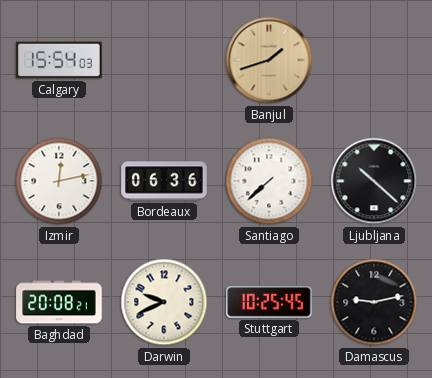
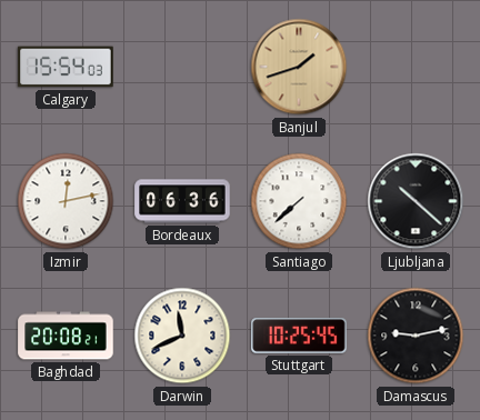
Darwin: 9:41 -> 11:41 (182, 336)
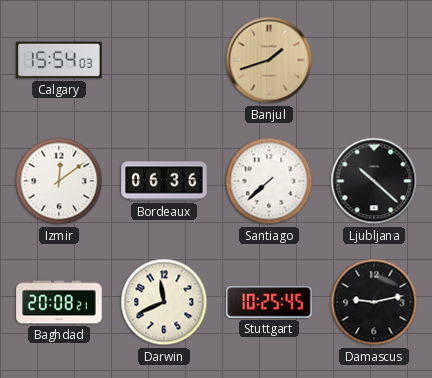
Izmir: 12:13 -> 12:09 (59, 181)
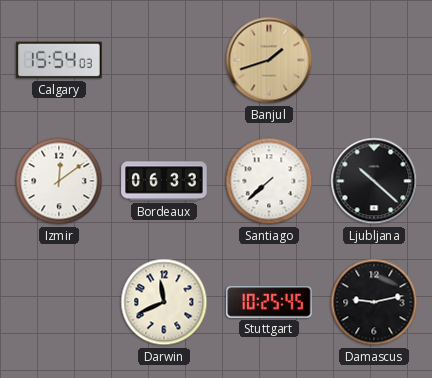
Bordeaux: 06:36 -> 06:33 (164, 181)
Baghdad: 20:08 -> none (59, 302)
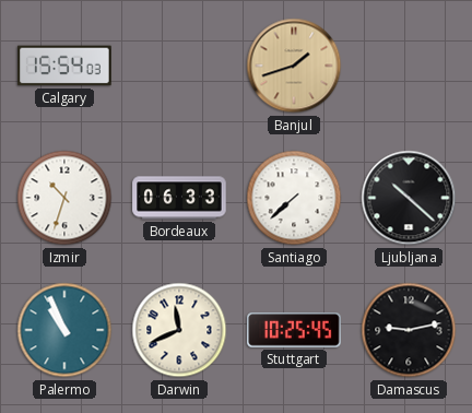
Izmir: 12:09 -> 10:33 (64, 198)
Palermo: none -> 10:56 (64, 330)
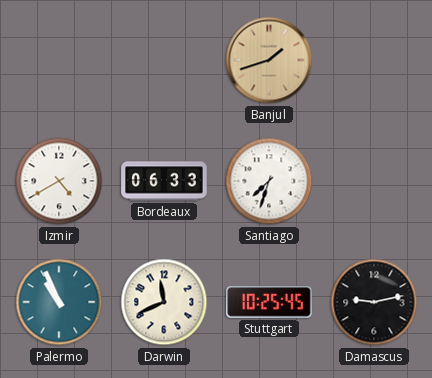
Calgary: 15:54 -> none (64, 66)
Izmir: 10:33 -> 4:40 (59, 181)
Santiago: 7:38 -> 7:33 (269, 181)
Ljubljana: 10:22 -> none (409, 198)
